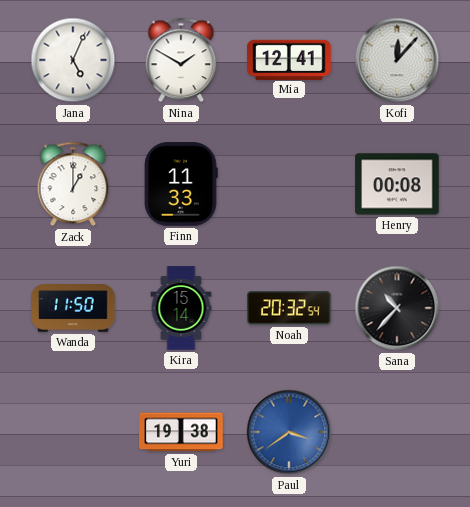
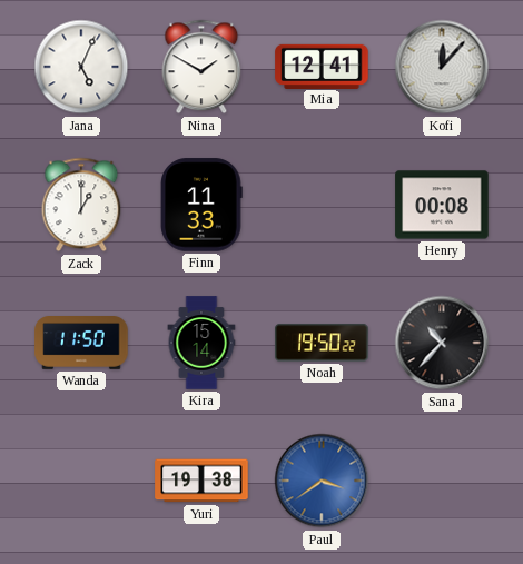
Noah: 20:32 -> 19:50 (322, 343)
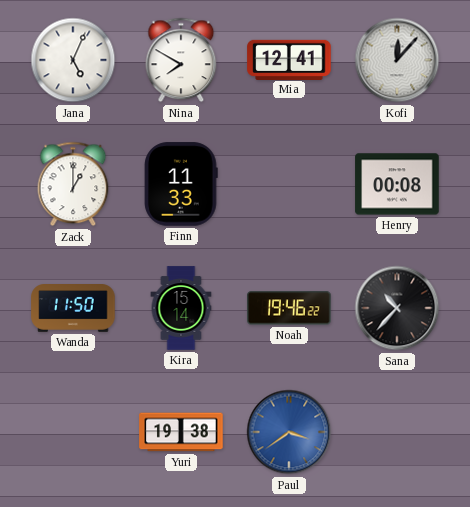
Nina: 1:50 -> 7:50 (181, 60)
Noah: 19:50 -> 19:46 (289, 308)
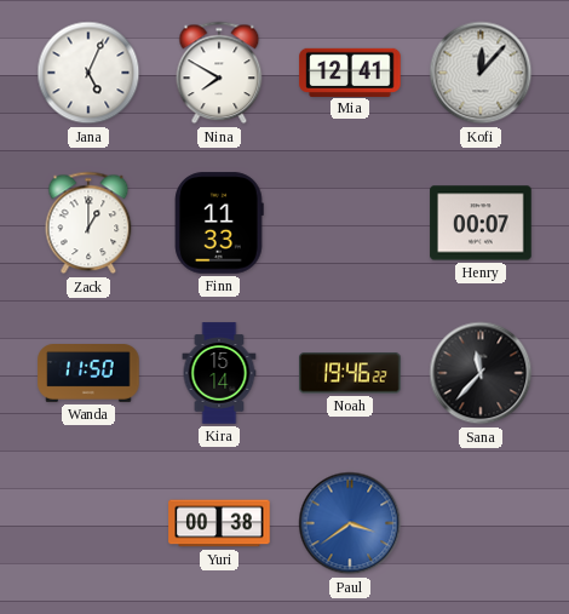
Henry: 00:08 -> 00:07 (481, 223)
Sana: 10:37 -> 11:37 (481, 373)
Yuri: 19:38 -> 00:38 (219, 523)
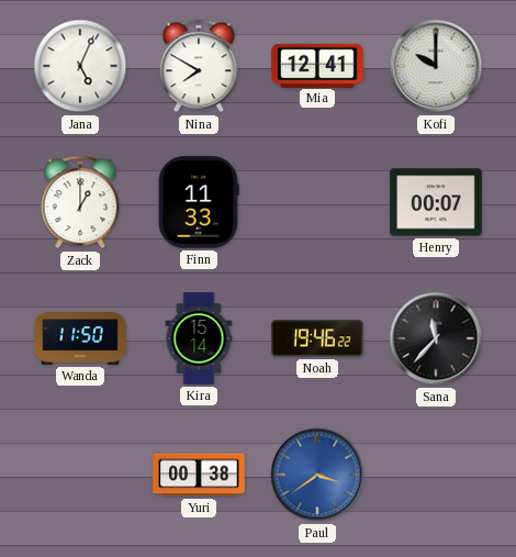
Kofi: 12:07 -> 10:00 (436, 66)
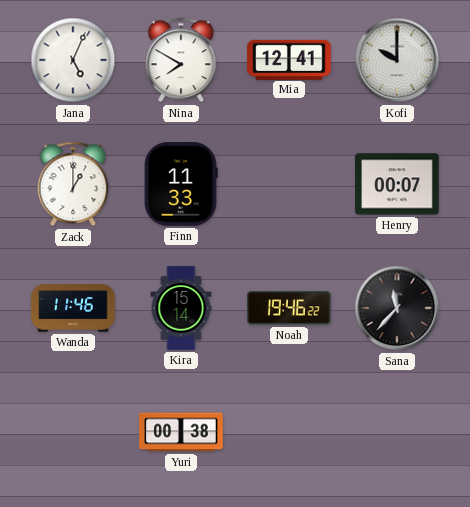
Wanda: 11:50 -> 11:46 (73, 309)
Paul: 3:39 -> none (317, 475)
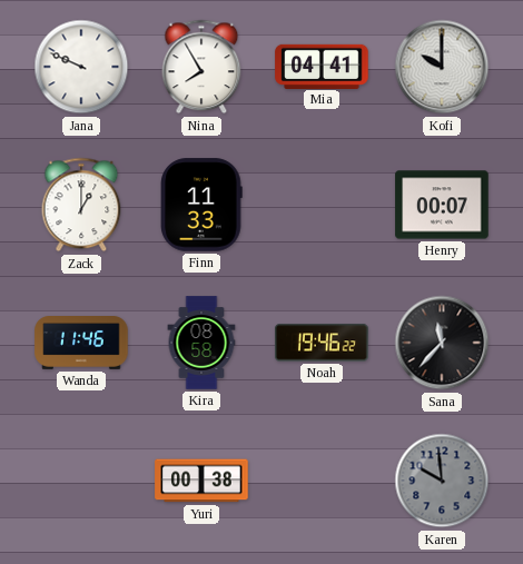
Jana: 5:04 -> 9:49 (81, 67)
Nina: 7:50 -> 7:55 (201, 67)
Mia: 12:41 -> 04:41 (322, 66)
Kira: 15:14 -> 08:58 (201, 343)
Karen: none -> 9:59 (442, 481)
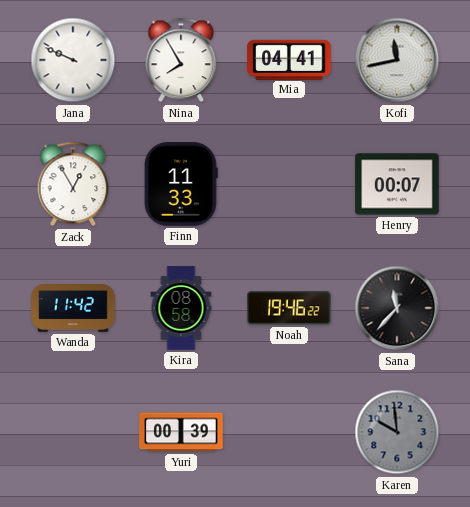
Kofi: 10:00 -> 11:43 (397, 60)
Zack: 1:00 -> 12:55 (73, 184)
Wanda: 11:46 -> 11:42 (73, 309)
Yuri: 00:38 -> 00:39 (181, 432)
